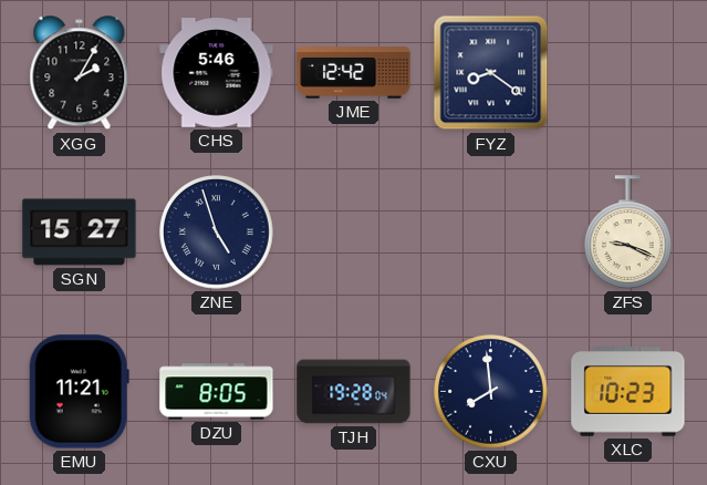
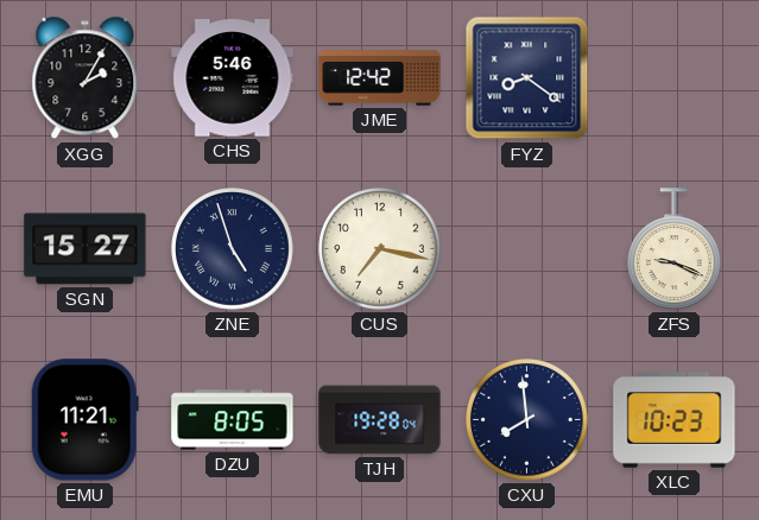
CUS: none -> 7:17 (380, 249)
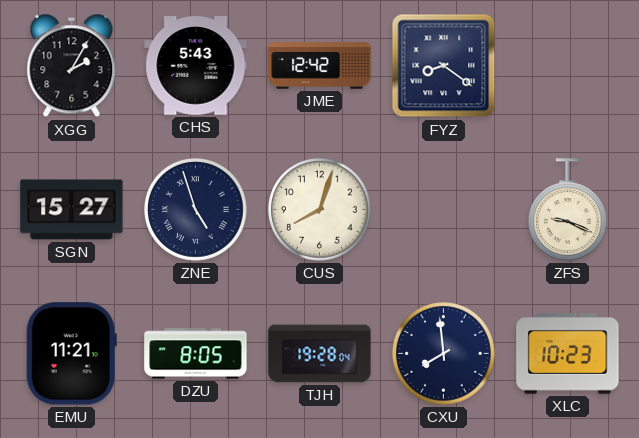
CHS: 5:46 -> 5:43 (196, 66)
CUS: 7:17 -> 8:03 (320, 210)
